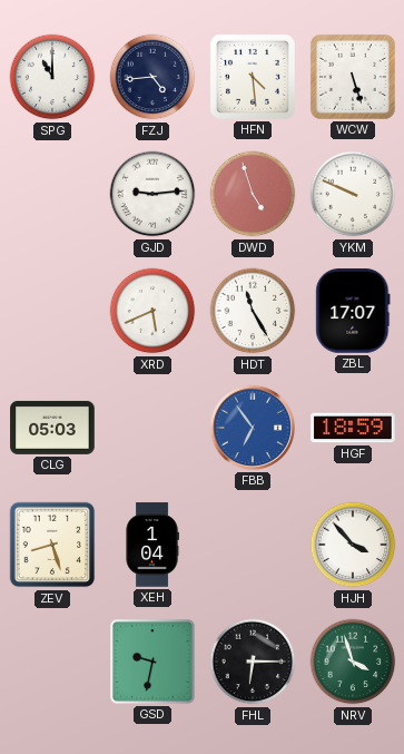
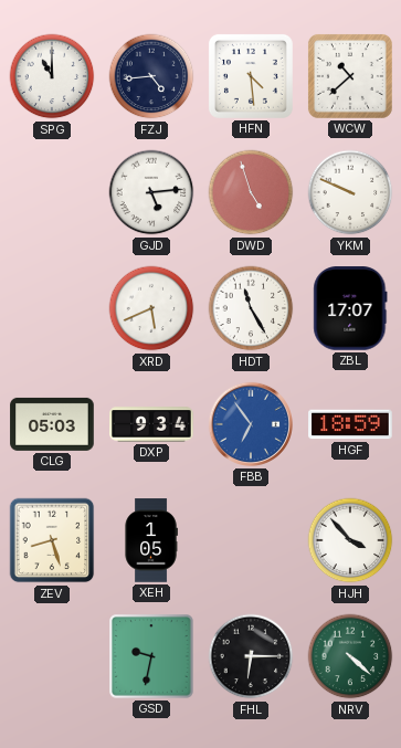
WCW: 5:27 -> 10:38 (350, 76)
GJD: 9:14 -> 5:14 (151, 192)
DXP: none -> 9:34 (151, 424)
XEH: 1:04 -> 1:05 (151, 540)
NRV: 3:57 -> 4:22 (350, 656)
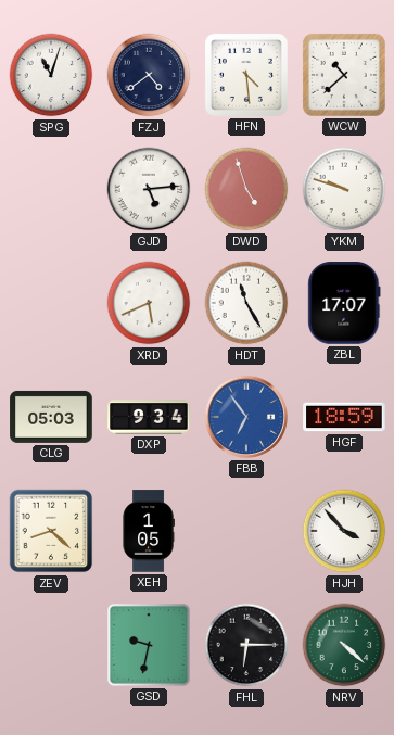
SPG: 11:00 -> 11:03 (51, 75)
FZJ: 4:44 -> 4:39 (149, 75)
YKM: 9:49 -> 9:48 (344, 189)
ZEV: 8:27 -> 8:22 (51, 531)
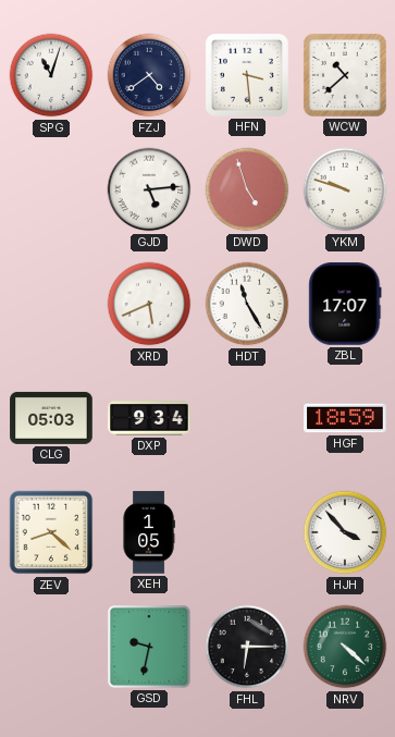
HFN: 4:29 -> 3:29 (247, 75)
FBB: 6:54 -> none (246, 417)
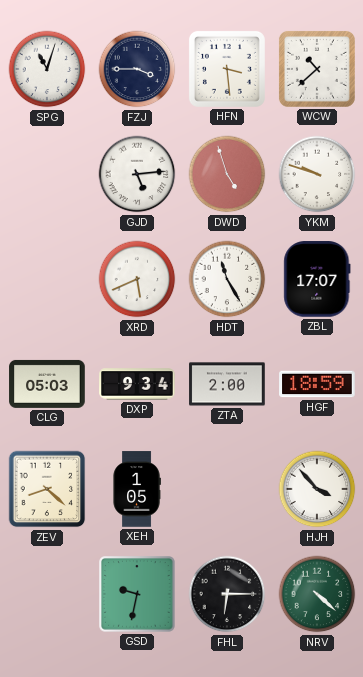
FZJ: 4:39 -> 3:45 (137, 69)
ZTA: none -> 2:00 (227, 384)
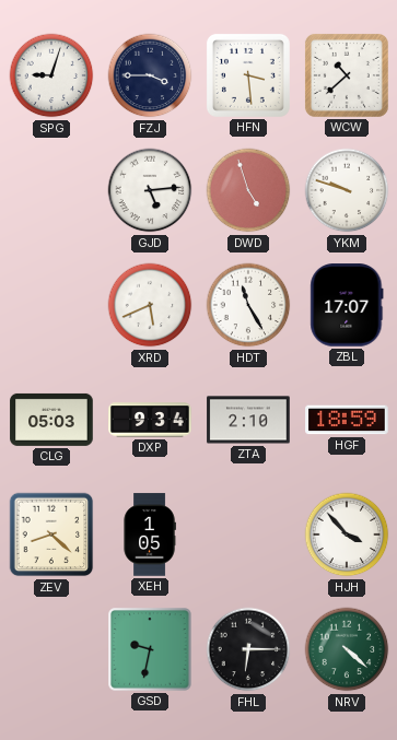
SPG: 11:03 -> 9:03 (51, 75)
ZTA: 2:00 -> 2:10 (248, 420)
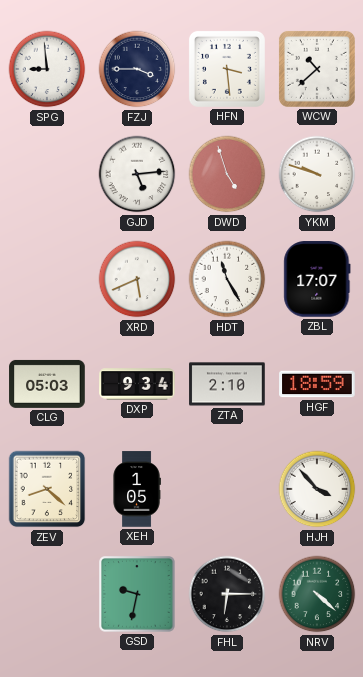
SPG: 9:03 -> 8:59 (47, 69)
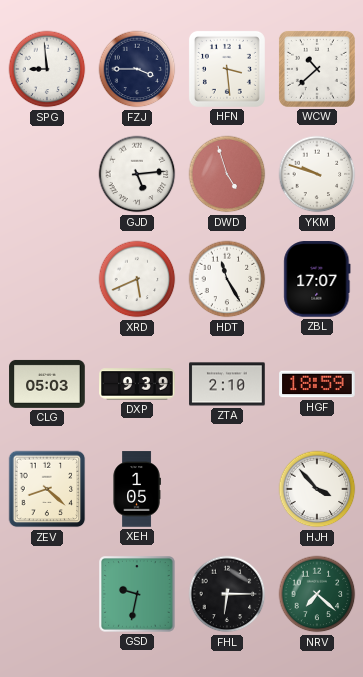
DXP: 9:34 -> 9:39 (137, 384)
NRV: 4:22 -> 7:22 (317, 594)
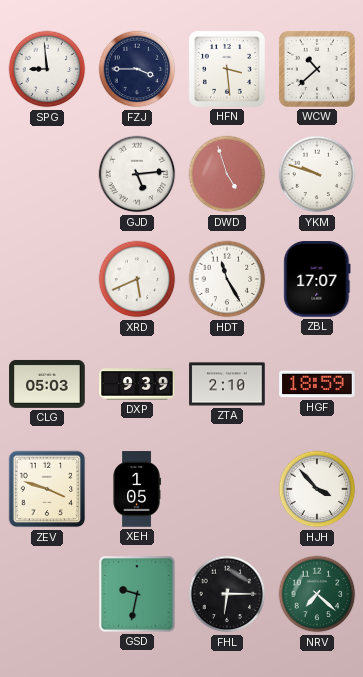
ZEV: 8:22 -> 3:48 (47, 489)
